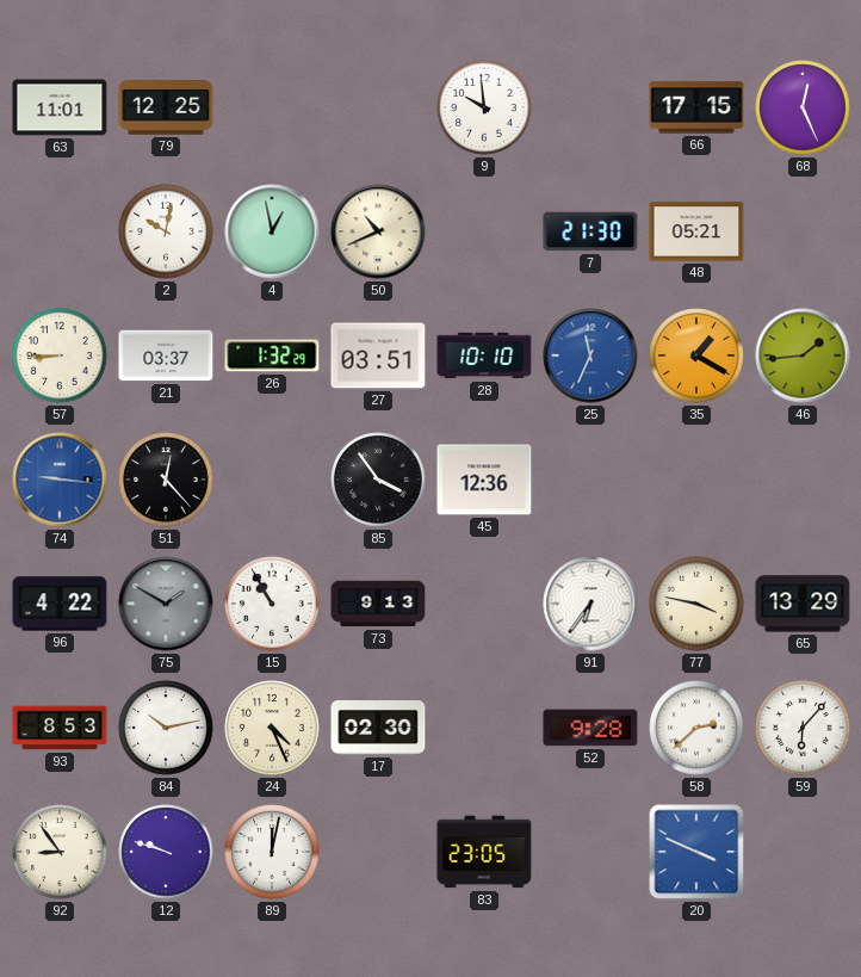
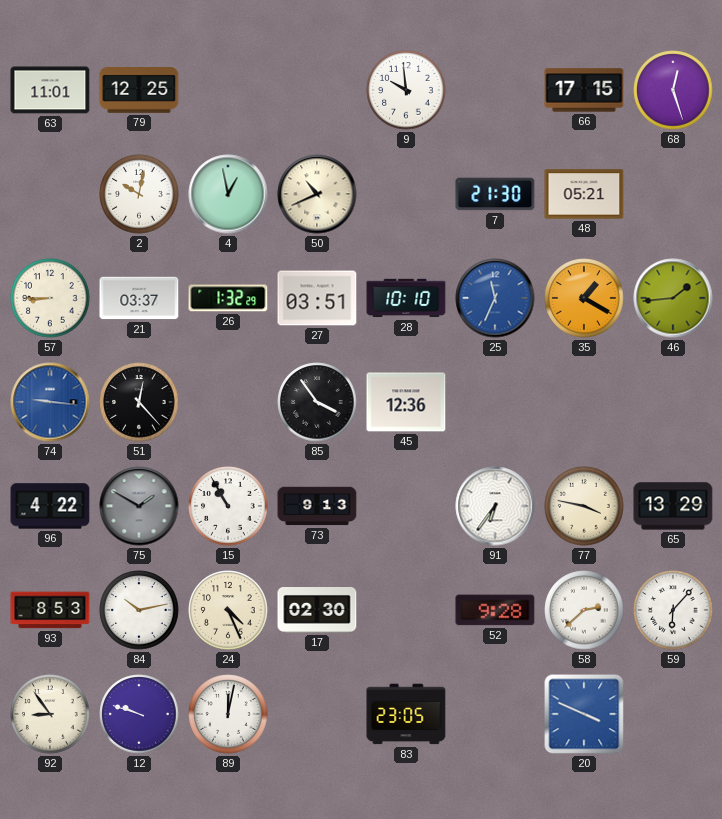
68: 12:26 -> 12:27 (673, 90)
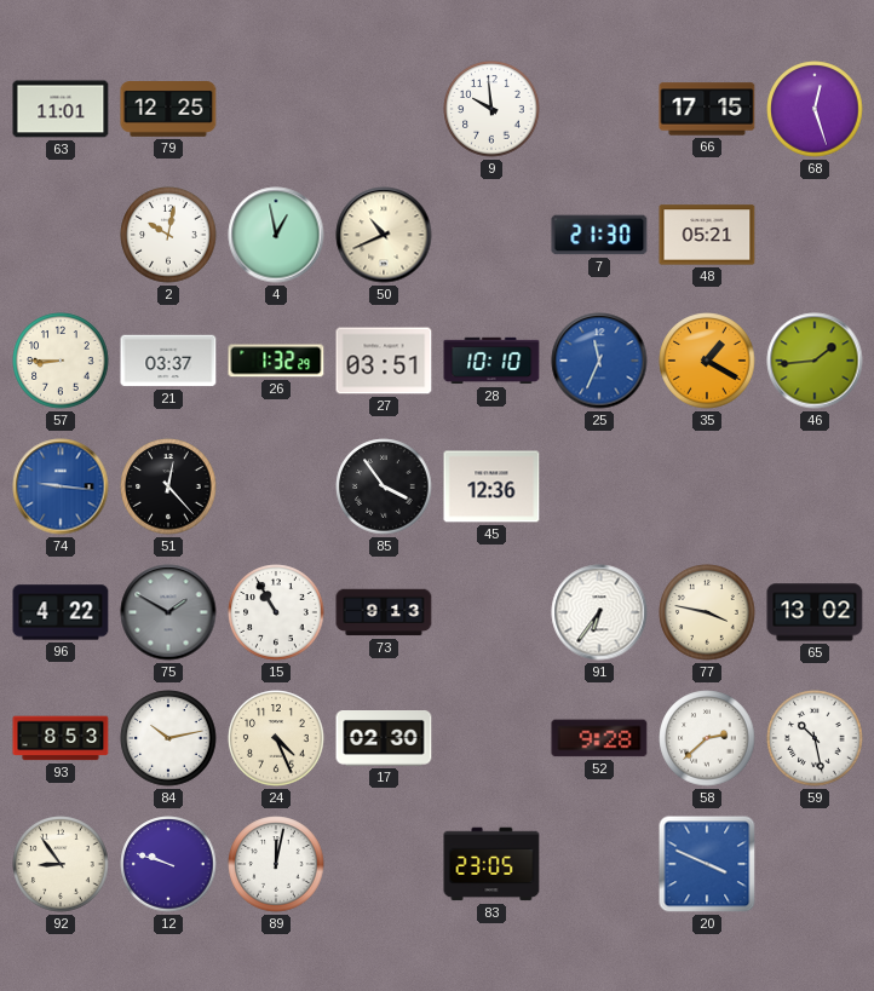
65: 13:29 -> 13:02 (815, 612)
59: 6:07 -> 10:28 (815, 738)
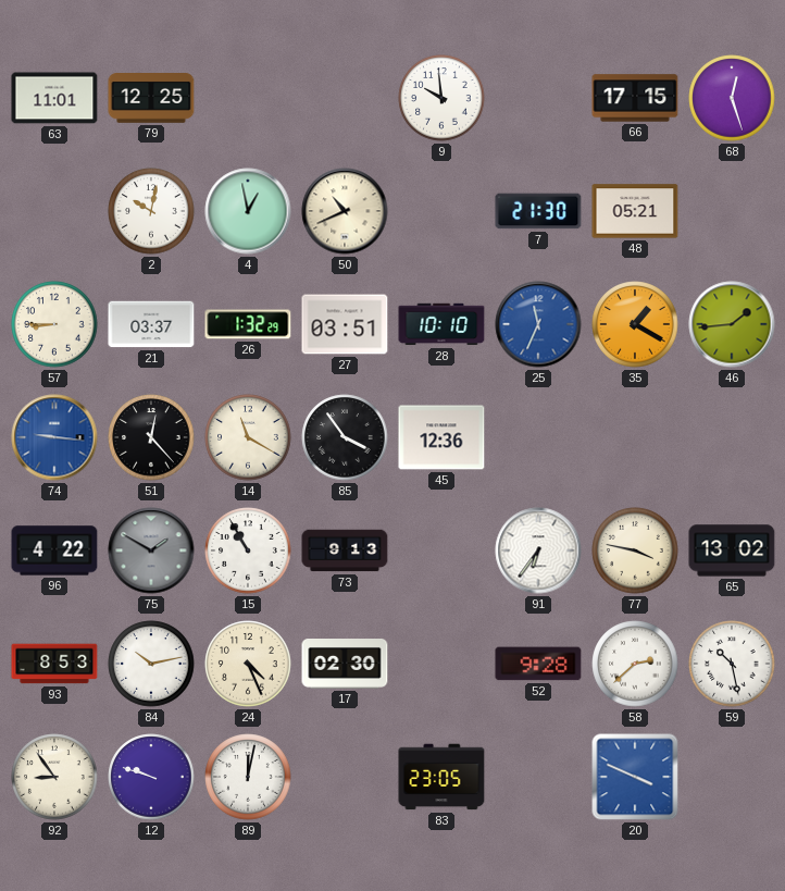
14: none -> 11:20 (248, 437)
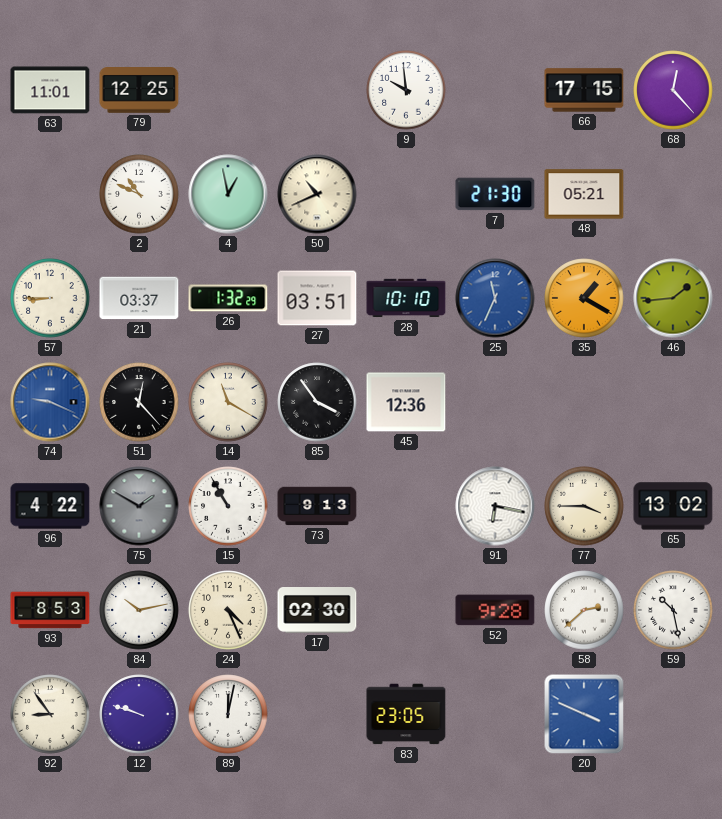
68: 12:27 -> 12:23 (673, 90)
2: 10:02 -> 10:49 (139, 194)
74: 9:16 -> 9:19 (50, 402)
91: 6:36 -> 6:17 (495, 506)
77: 3:47 -> 3:45 (584, 506)
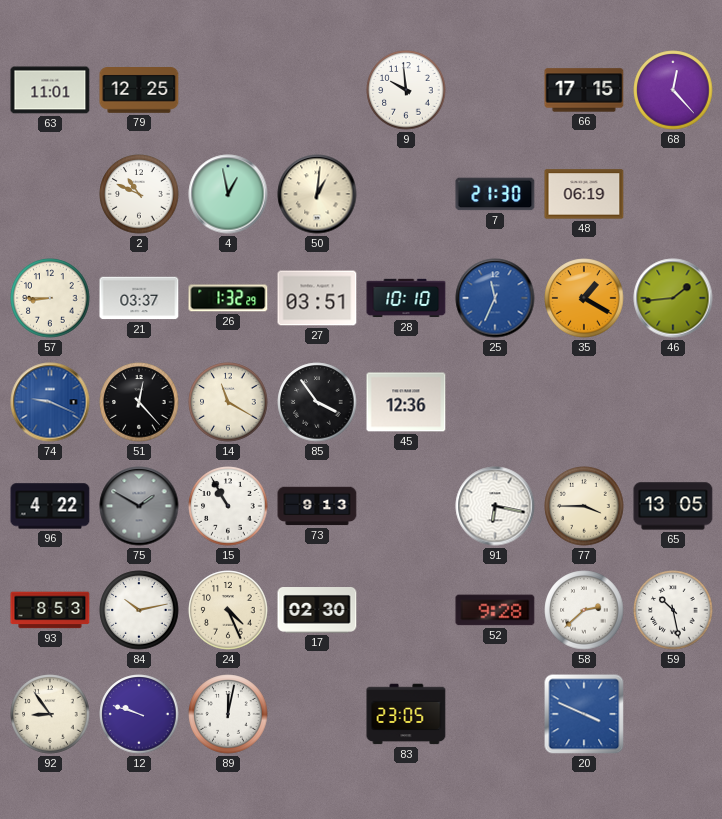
50: 10:41 -> 1:01 (317, 194)
48: 05:21 -> 06:19 (584, 194)
65: 13:02 -> 13:05 (673, 506)
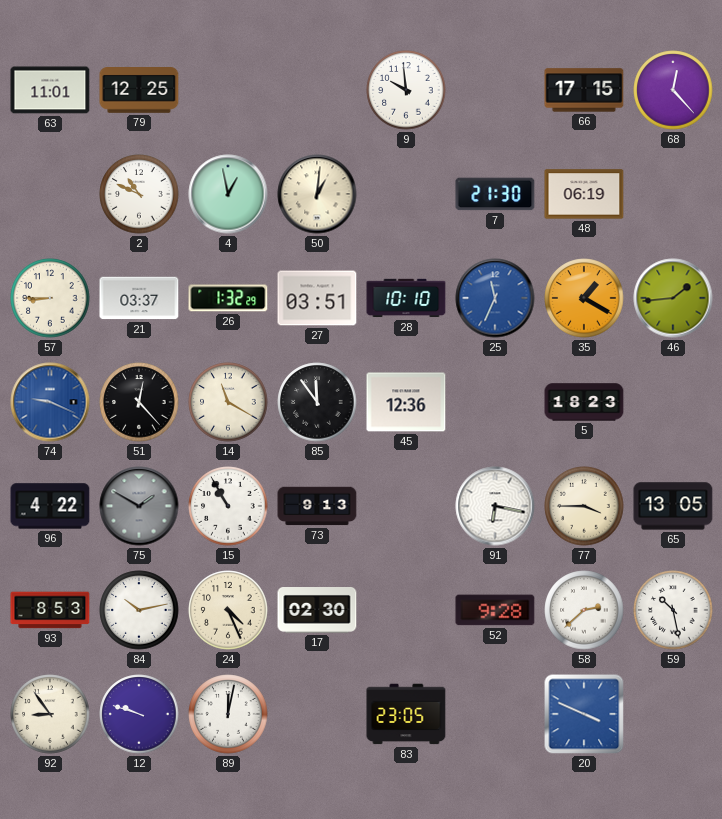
85: 3:54 -> 11:54 (317, 402)
5: none -> 18:23 (584, 402)
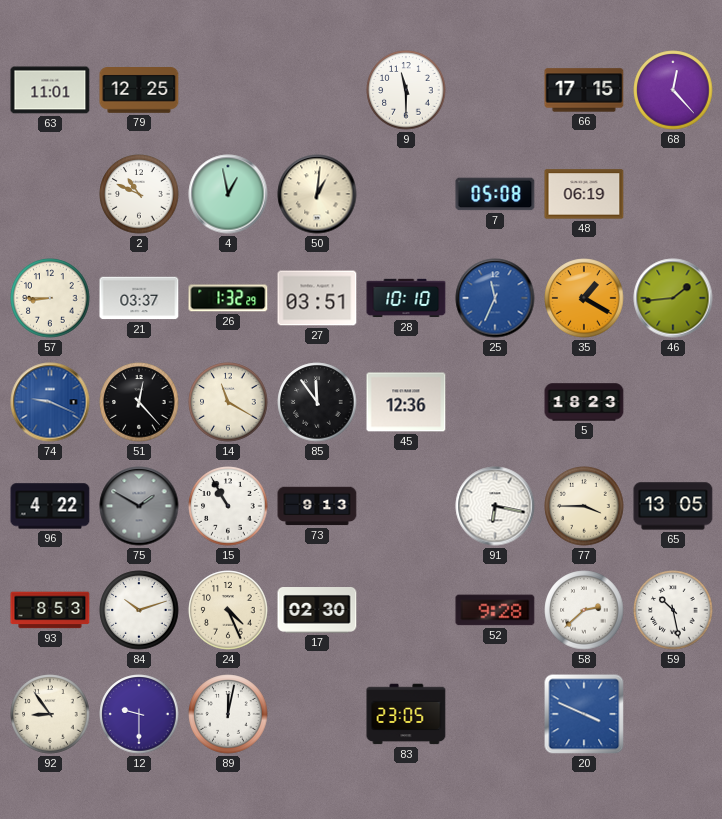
9: 9:59 -> 11:30 (406, 90)
7: 21:30 -> 05:08 (495, 194)
84: 10:13 -> 10:12 (139, 610)
12: 9:48 -> 9:30 (139, 714)
